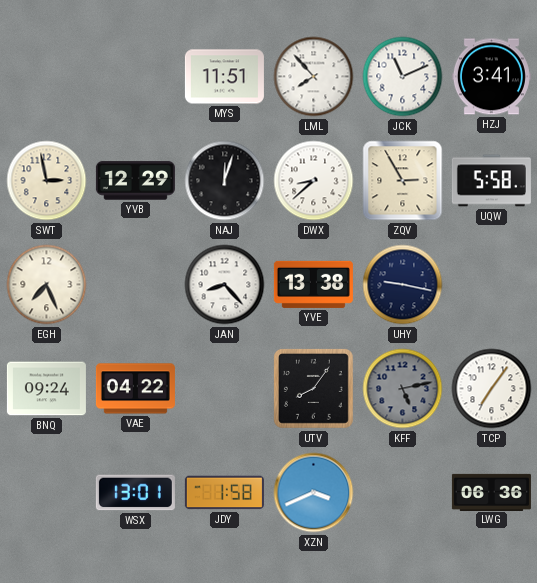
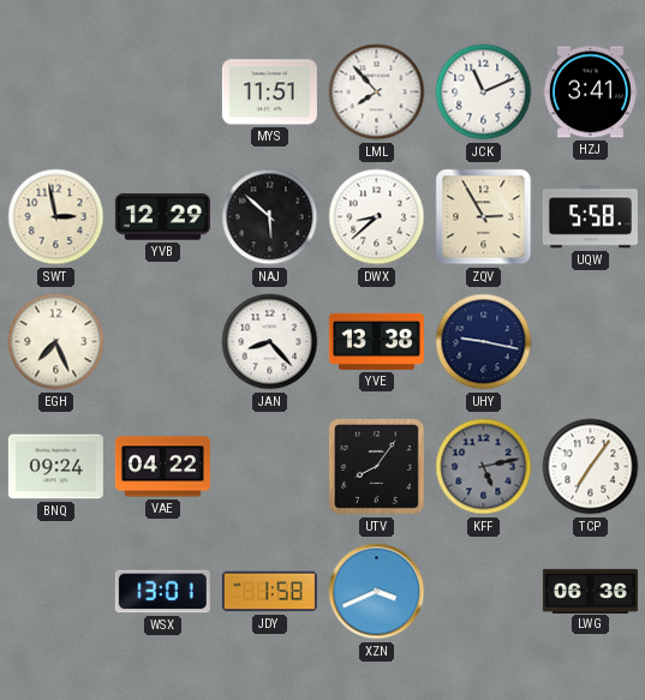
NAJ: 12:03 -> 5:52 (270, 217)
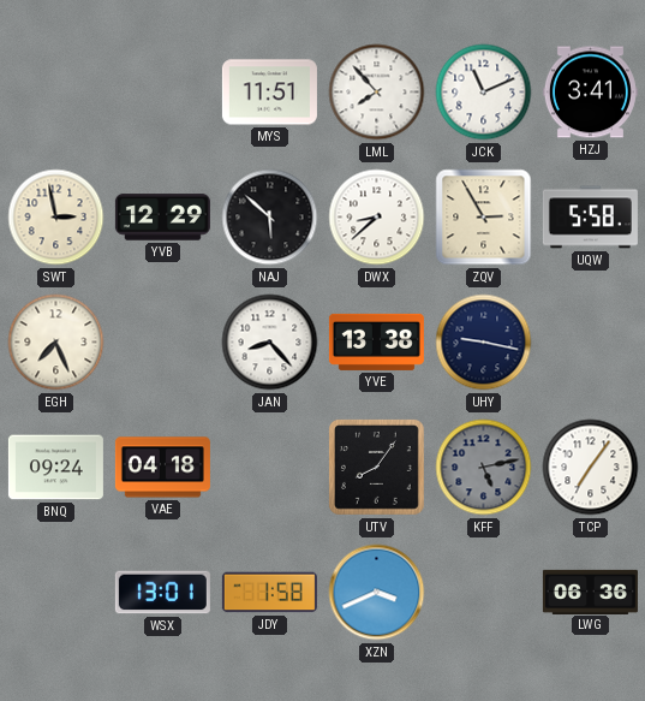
VAE: 04:22 -> 04:18 (162, 468)
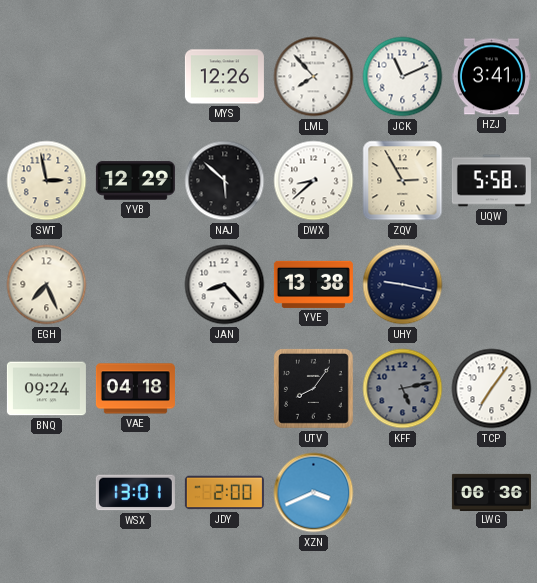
MYS: 11:51 -> 12:26 (224, 77)
JDY: 1:58 -> 2:00 (224, 493)
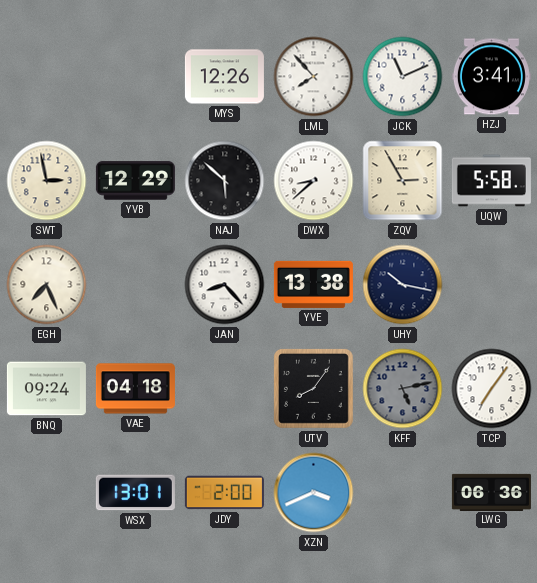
UHY: 9:17 -> 10:17 (403, 285)
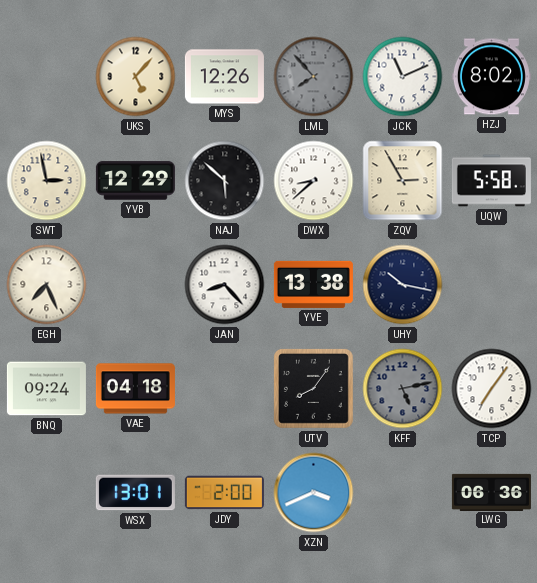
UKS: none -> 5:07 (136, 77)
LML dial: white -> grey (314, 77)
HZJ: 3:41 -> 8:02 (491, 77)
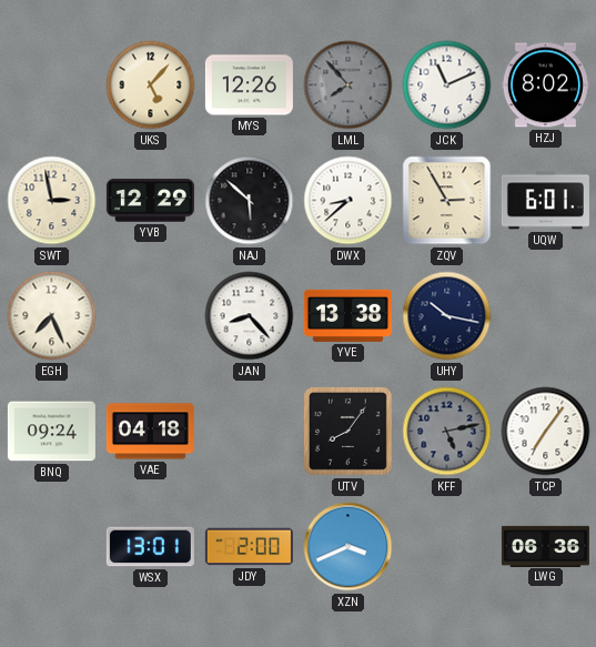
UQW: 5:58 -> 6:01 (545, 201)
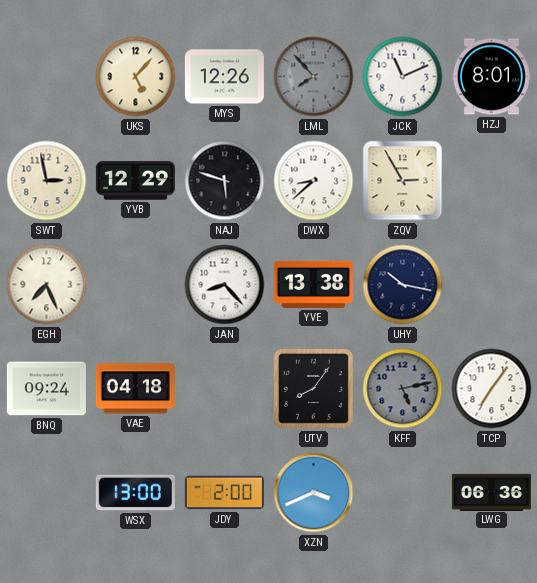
HZJ: 8:02 -> 8:01 (491, 77)
NAJ: 5:52 -> 5:48 (225, 181)
UQW: 6:01 -> none (545, 201)
WSX: 13:01 -> 13:00 (135, 493)
